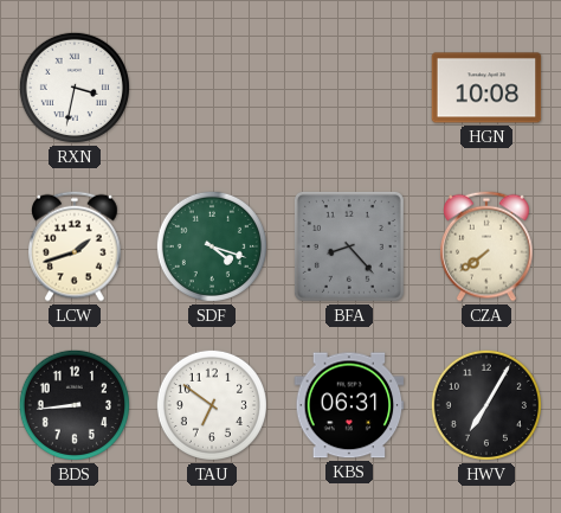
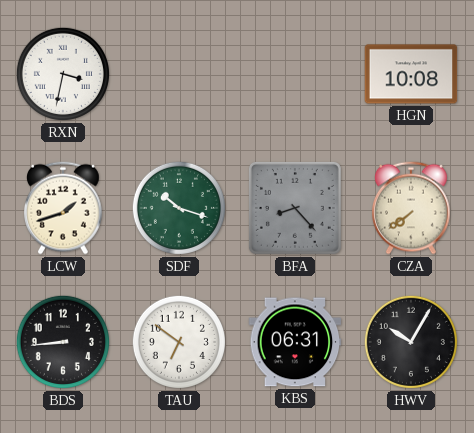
SDF: 4:18 -> 10:18 (179, 208)
HWV: 7:05 -> 10:05 (411, 342)
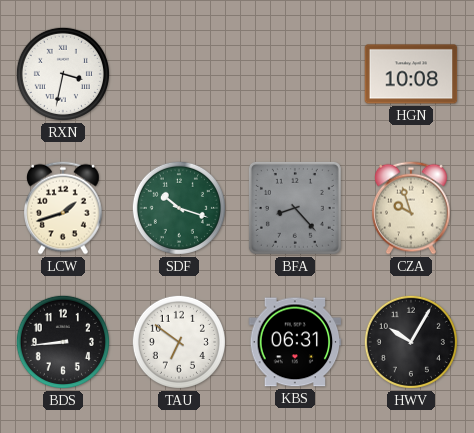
CZA: 7:39 -> 9:57 (412, 208)
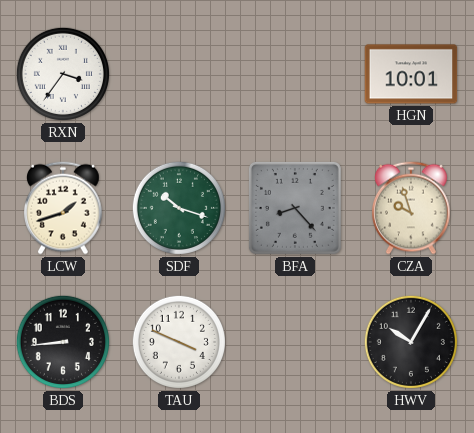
RXN: 3:32 -> 3:36 (63, 74)
HGN: 10:08 -> 10:01 (411, 74)
TAU: 6:51 -> 3:49 (179, 342)
KBS: 06:31 -> none (295, 342)
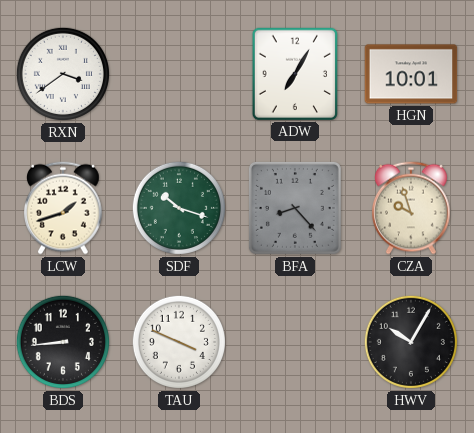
RXN: 3:36 -> 3:39 (63, 74)
ADW: none -> 7:05 (294, 73)
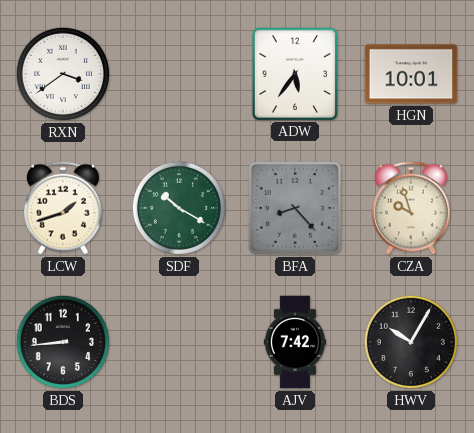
ADW: 7:05 -> 5:36 (294, 73)
SDF: 10:18 -> 10:20 (179, 208)
TAU: 3:49 -> none (179, 342)
AJV: none -> 7:42 (294, 342)
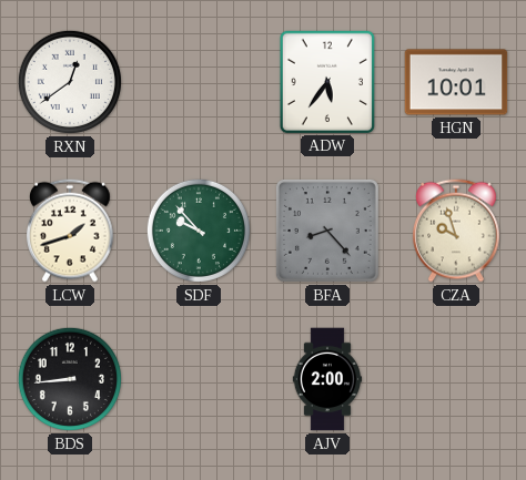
RXN: 3:39 -> 12:39 (70, 82)
SDF: 10:20 -> 9:53 (199, 231)
AJV: 7:42 -> 2:00 (326, 379)
HWV: 10:05 -> none (411, 342)
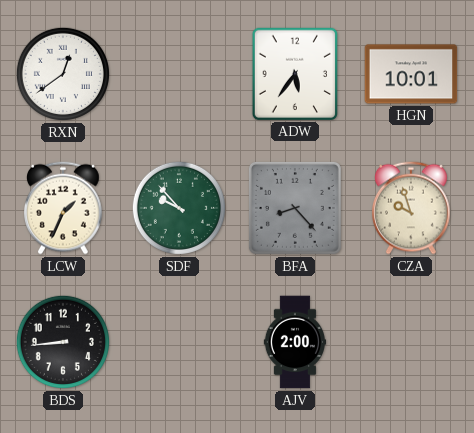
LCW: 1:42 -> 1:34 (64, 208)
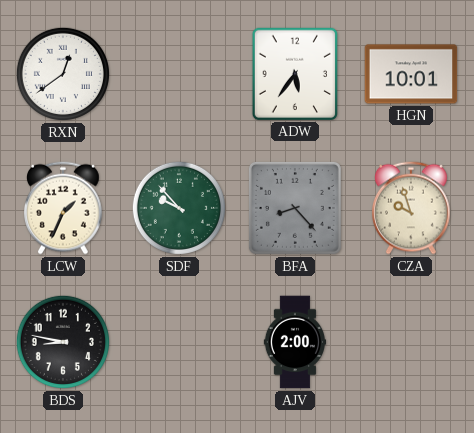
BDS: 8:44 -> 8:47 (63, 342)
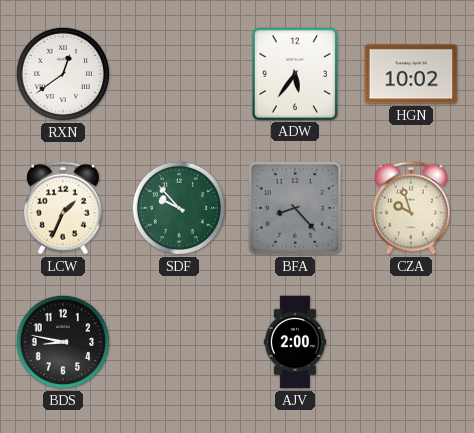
HGN: 10:01 -> 10:02 (411, 74)
